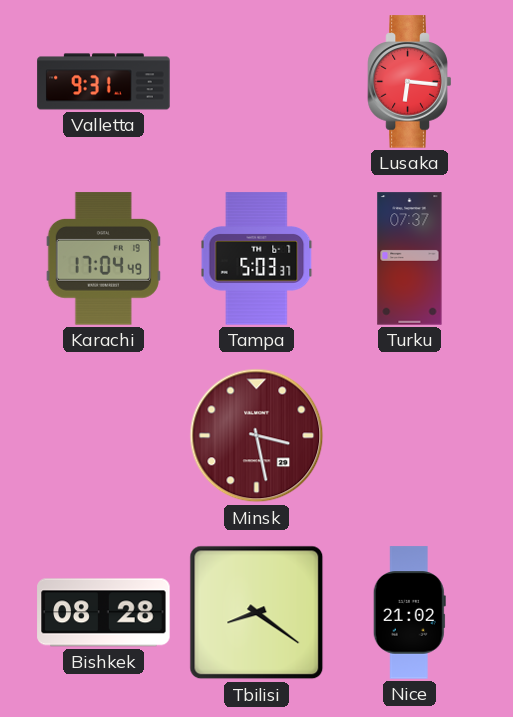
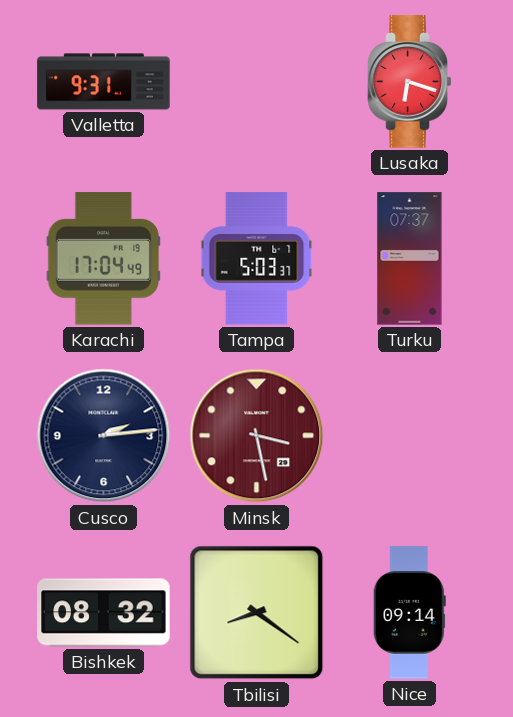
Lusaka: 6:16 -> 6:18 (410, 82)
Cusco: none -> 2:14 (104, 436)
Bishkek: 08:28 -> 08:32 (104, 613)
Nice: 21:02 -> 09:14 (409, 613)
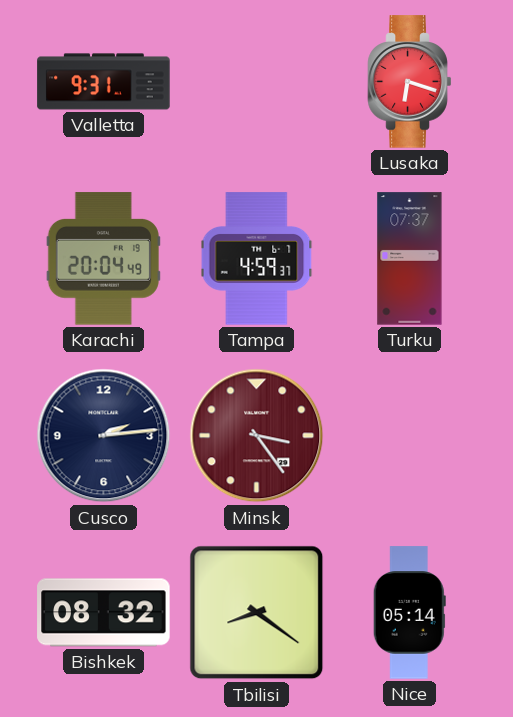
Karachi: 17:04 -> 20:04 (103, 259)
Tampa: 5:03 -> 4:59 (257, 259)
Minsk: 3:28 -> 3:24 (257, 436)
Nice: 09:14 -> 05:14 (409, 613)
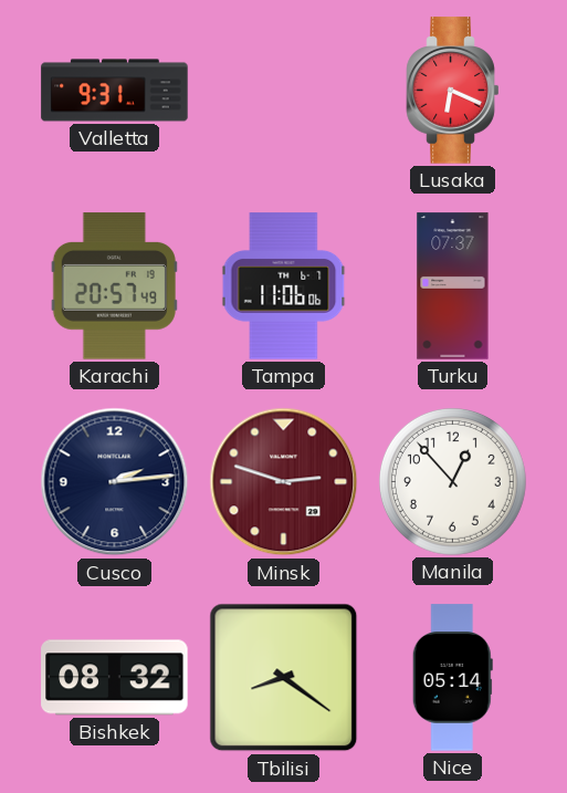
Lusaka: 6:18 -> 6:19 (453, 91)
Karachi: 20:04 -> 20:57 (114, 286)
Tampa: 4:59 -> 11:06 (284, 286)
Minsk: 3:24 -> 2:48 (284, 482)
Manila: none -> 12:53 (452, 481)
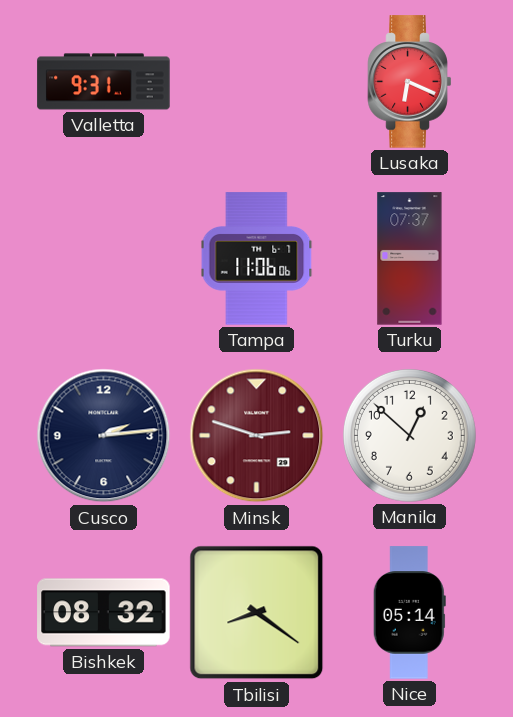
Karachi: 20:57 -> none (114, 286)
Manila: 12:53 -> 12:52 (409, 435)
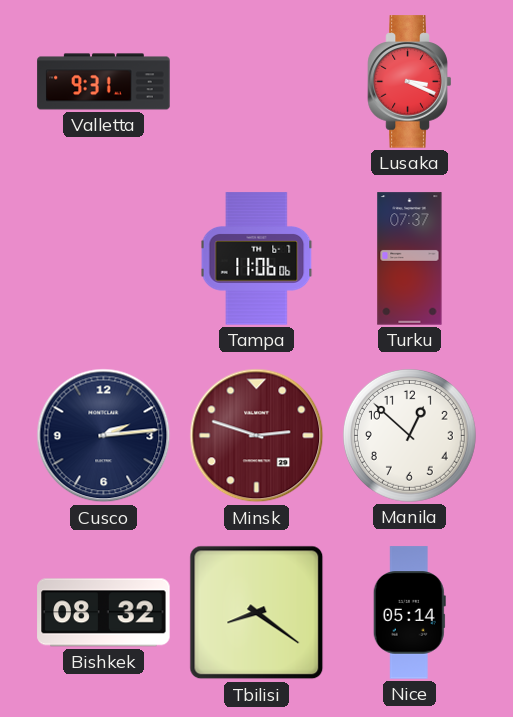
Lusaka: 6:19 -> 3:19 (410, 82)
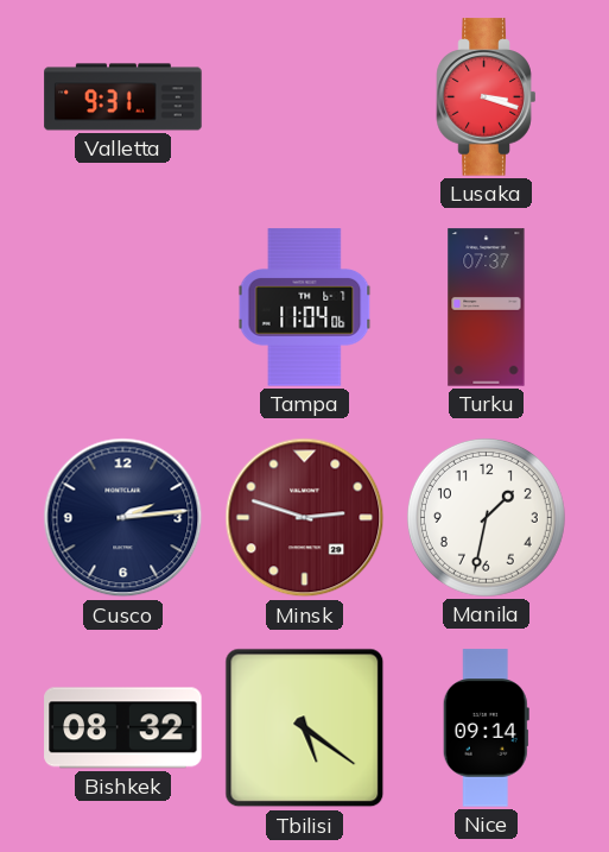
Lusaka: 3:19 -> 3:18 (487, 97)
Tampa: 11:06 -> 11:04 (305, 308)
Manila: 12:52 -> 1:32 (486, 517)
Tbilisi: 8:21 -> 5:21 (305, 728)
Nice: 05:14 -> 09:14 (486, 728)
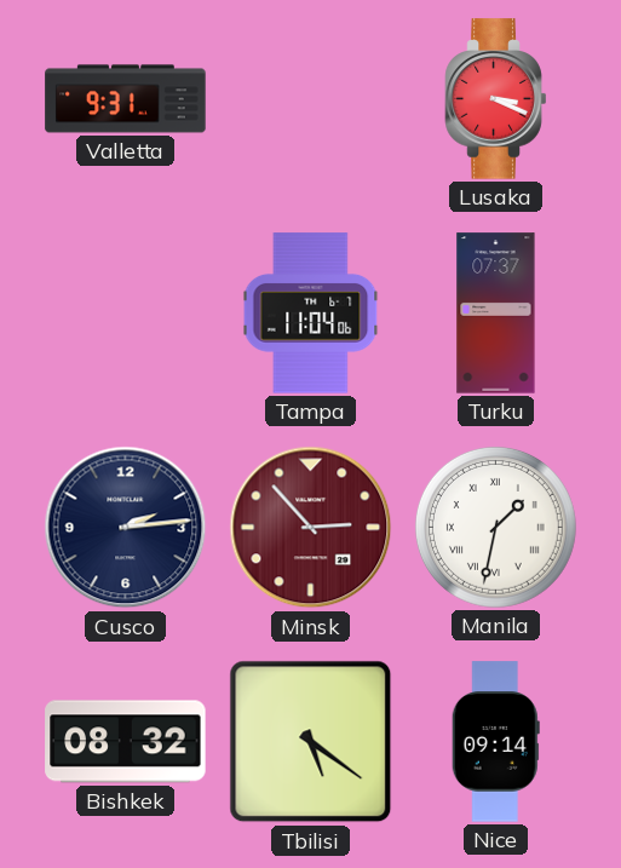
Lusaka: 3:18 -> 3:19 (496, 99)
Minsk: 2:48 -> 2:53 (311, 528)
Manila numerals: Arabic -> Roman (495, 527)
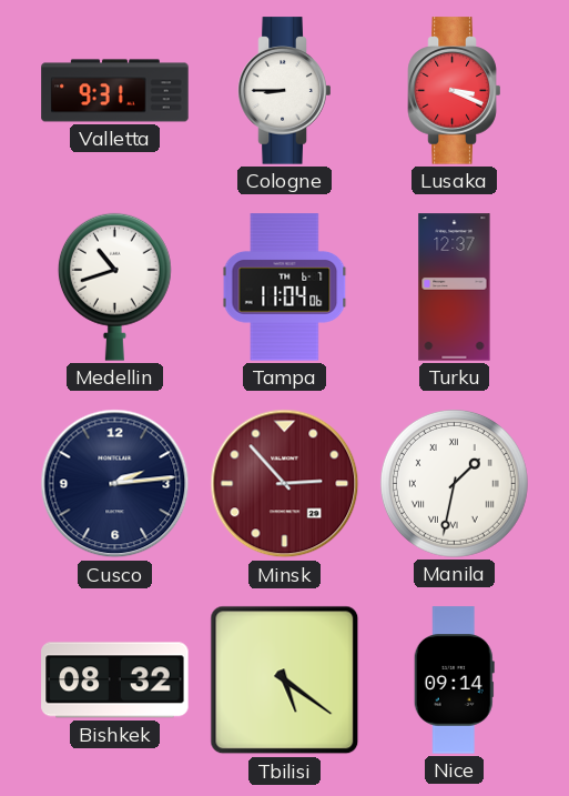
Cologne: none -> 8:45 (285, 91)
Medellin: none -> 10:42 (114, 286)
Turku: 07:37 -> 12:37 (455, 288)
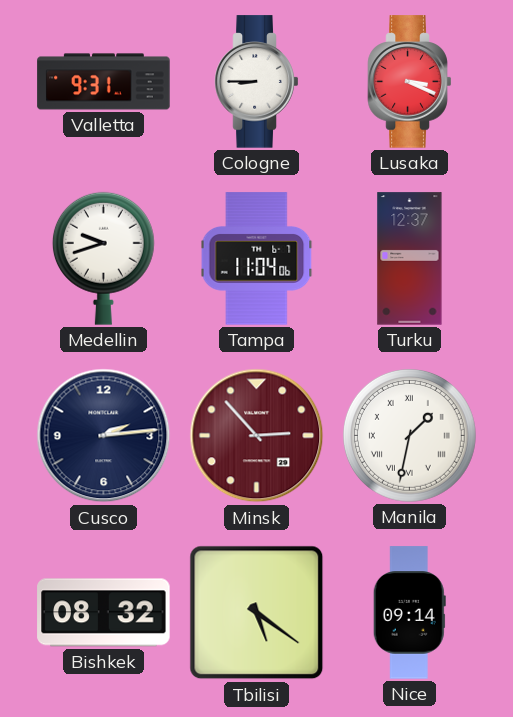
Medellin: 10:42 -> 9:42 (103, 258)
